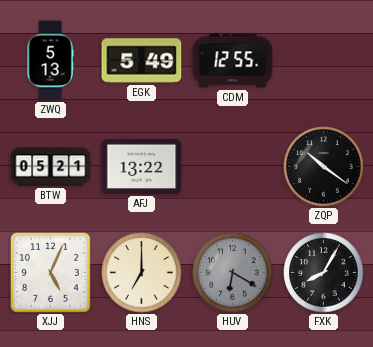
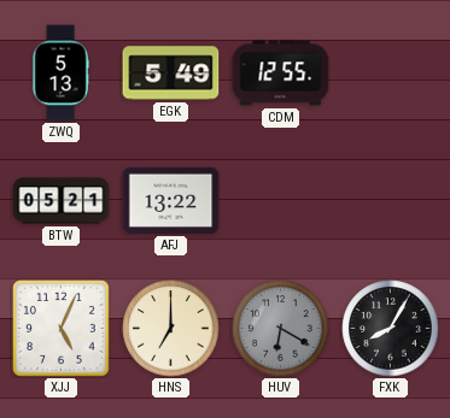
ZQP: 10:21 -> none (324, 167)
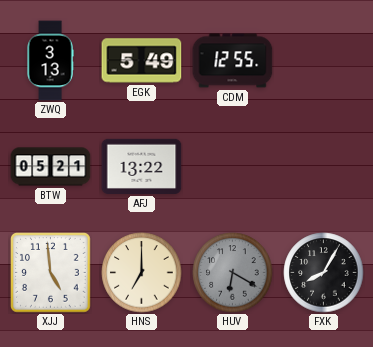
ZWQ: 5:13 -> 3:13 (50, 61)
XJJ: 5:04 -> 4:59 (51, 273)
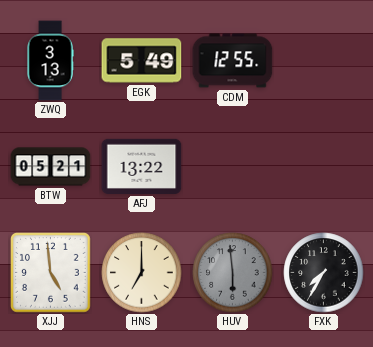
HUV: 6:20 -> 5:59 (233, 273)
FXK: 8:05 -> 7:35 (324, 273)
